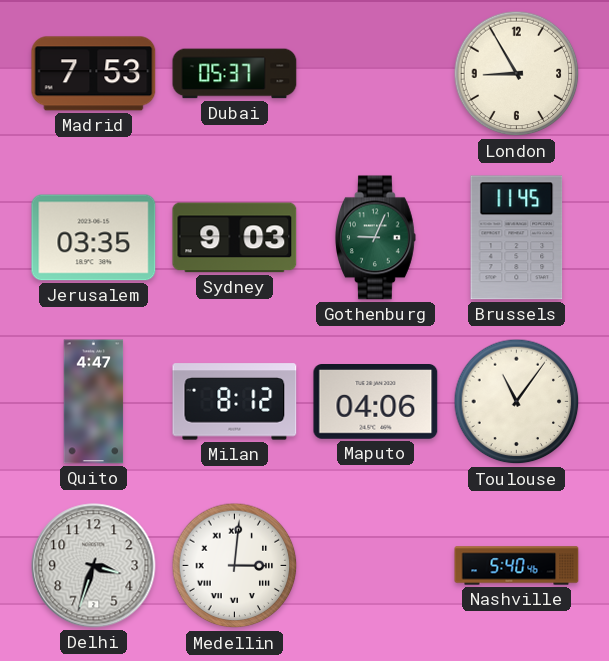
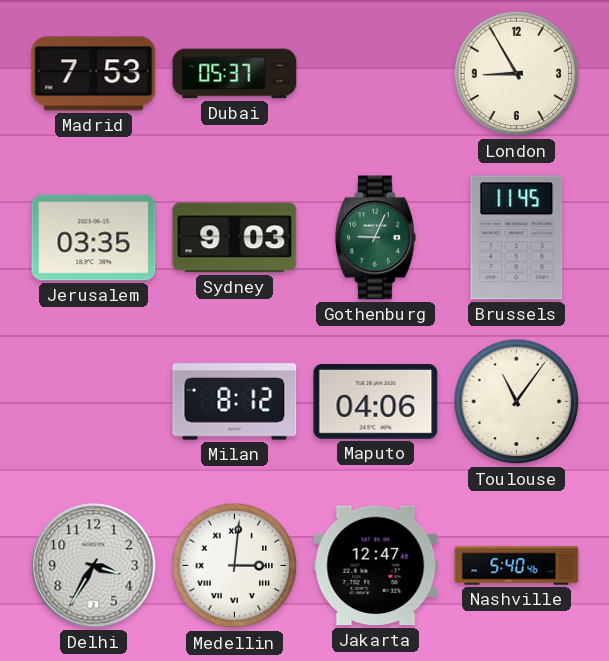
Quito: 4:47 -> none (94, 402)
Delhi: 3:33 -> 3:35 (94, 566)
Jakarta: none -> 12:47 (376, 566)
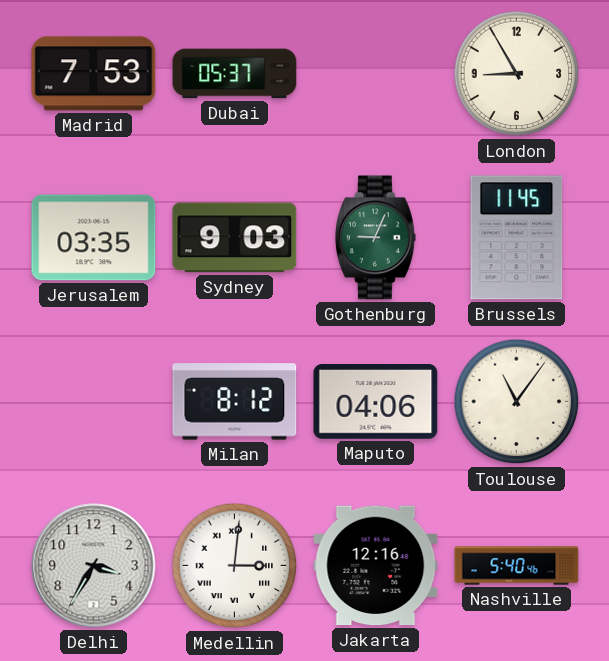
Jakarta: 12:47 -> 12:16 (376, 566)
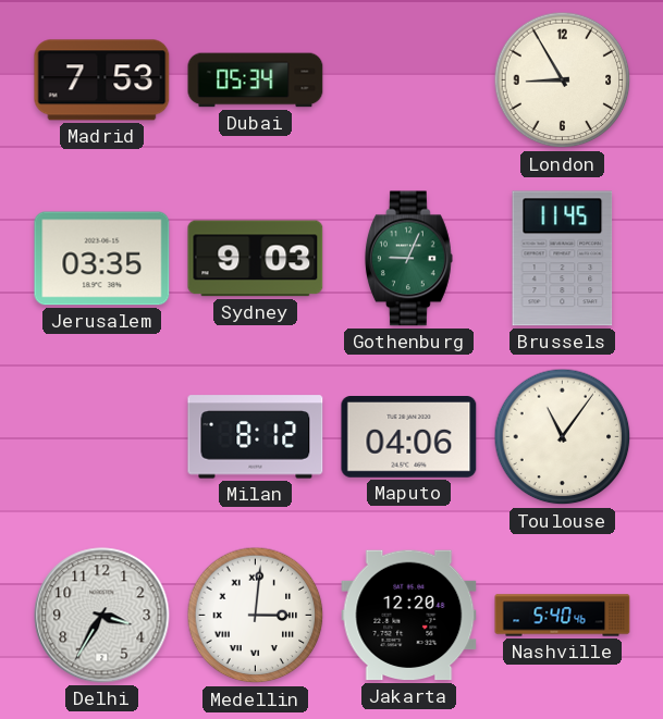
Dubai: 05:37 -> 05:34 (256, 80)
Jakarta: 12:16 -> 12:20 (409, 616)
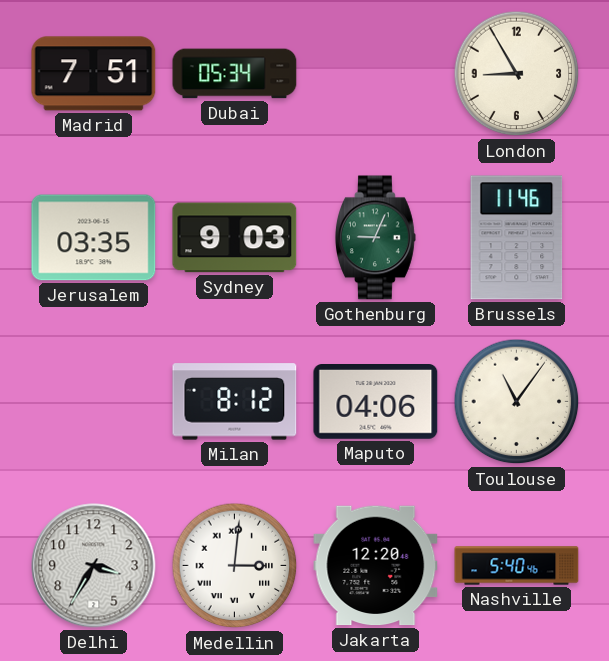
Madrid: 7:53 -> 7:51 (94, 74)
Brussels: 11:45 -> 11:46 (517, 238)
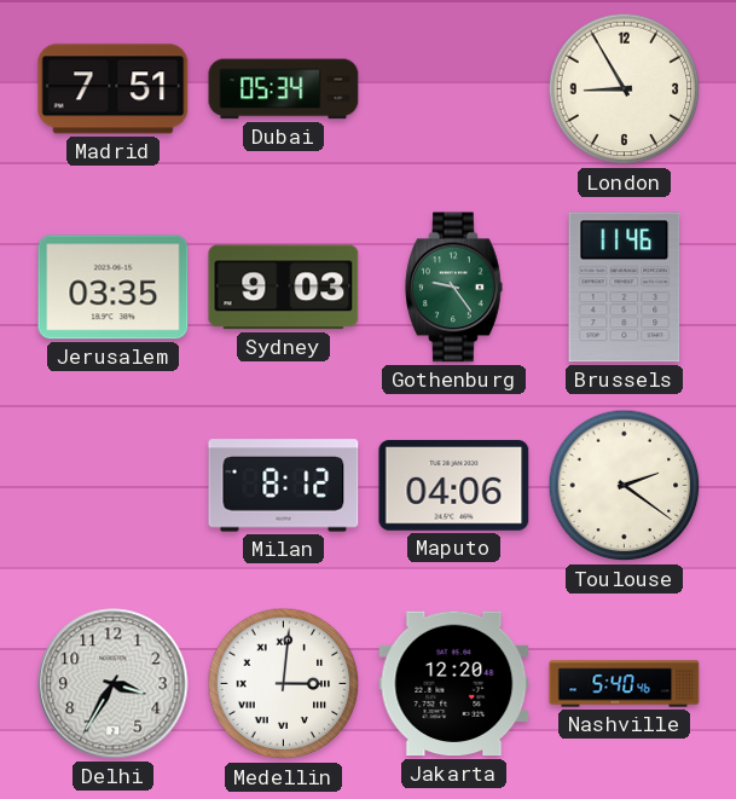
Gothenburg: 9:04 -> 9:24 (453, 288)
Toulouse: 11:06 -> 2:21 (625, 486)
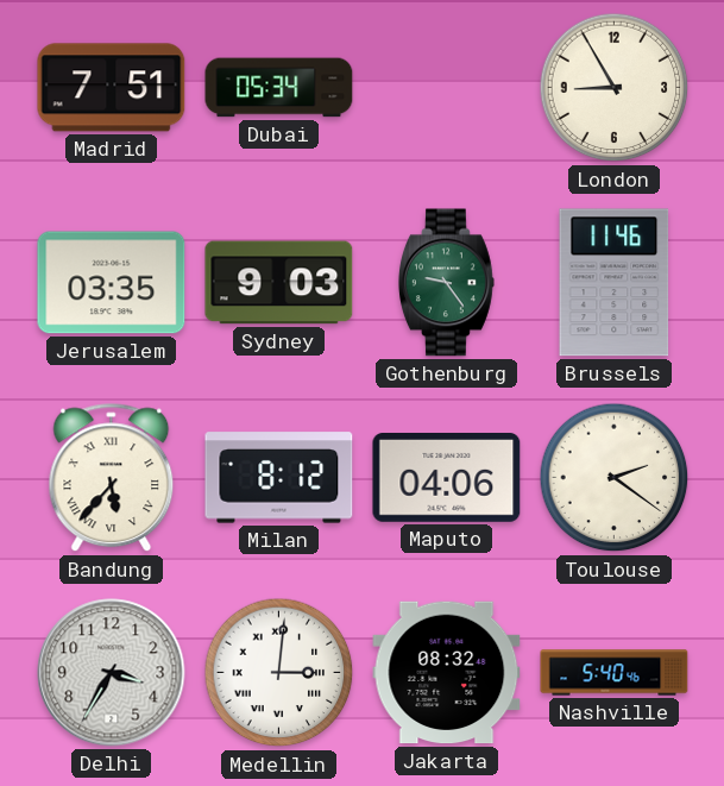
Bandung: none -> 5:37 (112, 478)
Jakarta: 12:20 -> 08:32 (447, 673)
